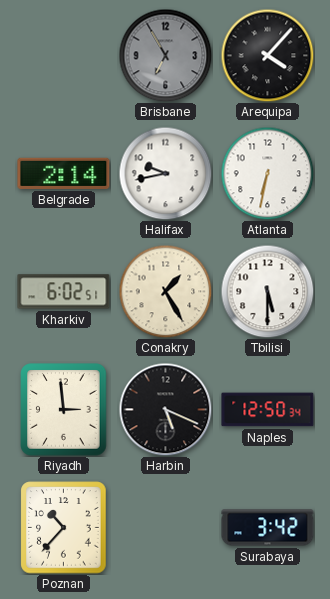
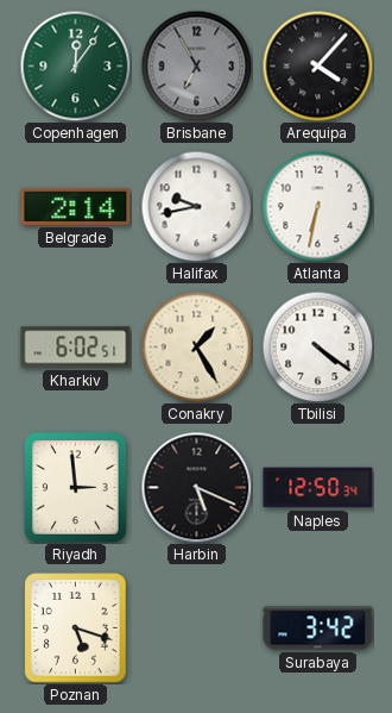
Copenhagen: none -> 12:06 (75, 65)
Tbilisi: 5:30 -> 4:21 (317, 346)
Poznan: 10:37 -> 5:18 (76, 628)
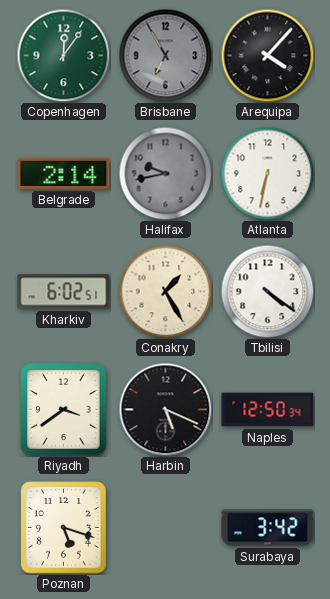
Halifax dial: white -> grey (165, 173)
Riyadh: 2:59 -> 3:39 (64, 410)
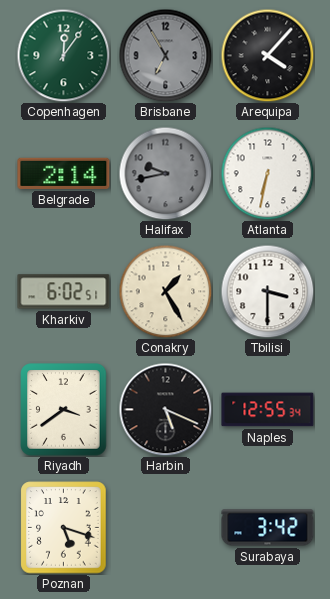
Tbilisi: 4:21 -> 3:30 (267, 291)
Naples: 12:50 -> 12:55 (268, 410)
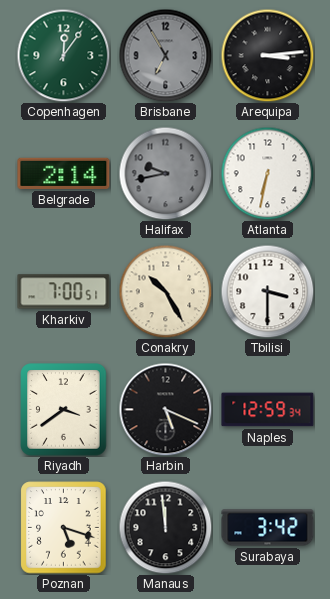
Arequipa: 4:07 -> 3:14 (267, 55)
Kharkiv: 6:02 -> 7:00 (64, 292)
Conakry: 1:25 -> 10:25 (165, 291)
Naples: 12:55 -> 12:59 (268, 410)
Manaus: none -> 11:59 (165, 527)
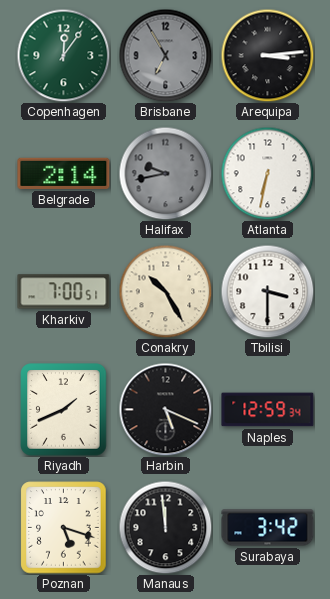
Riyadh: 3:39 -> 1:41 (64, 410)
